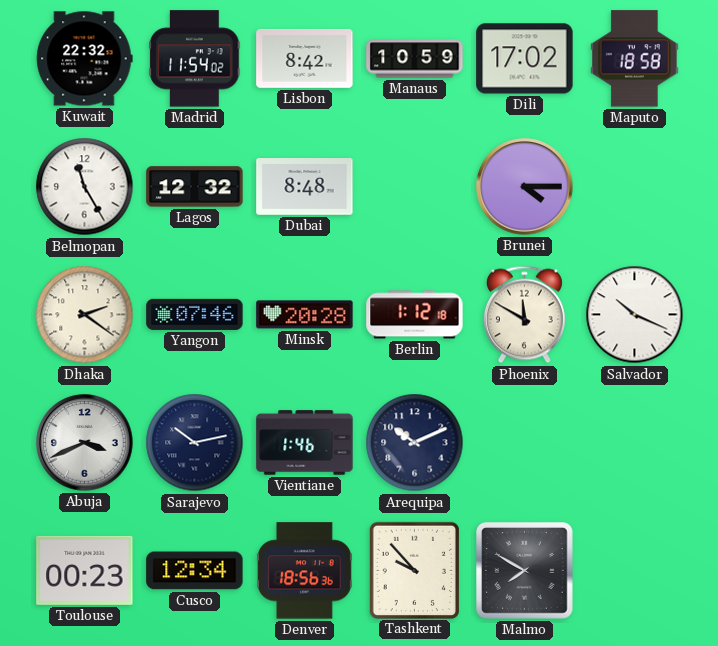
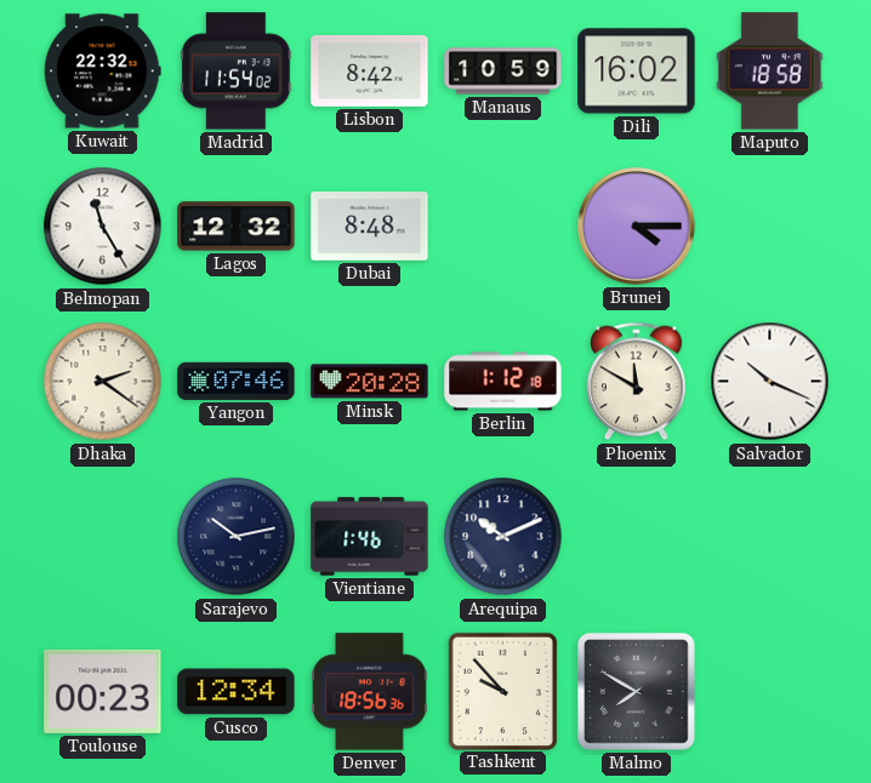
Dili: 17:02 -> 16:02 (637, 72)
Abuja: 3:41 -> none (85, 443)
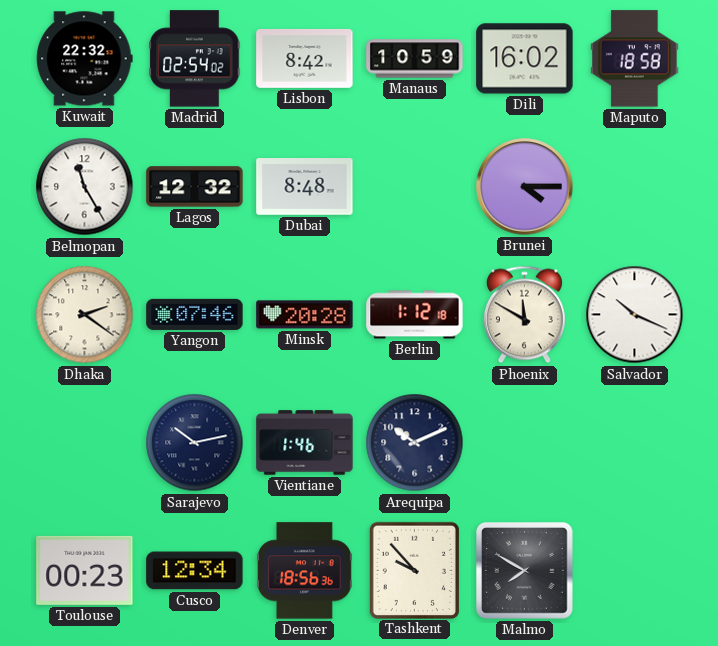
Madrid: 11:54 -> 02:54 (195, 59)
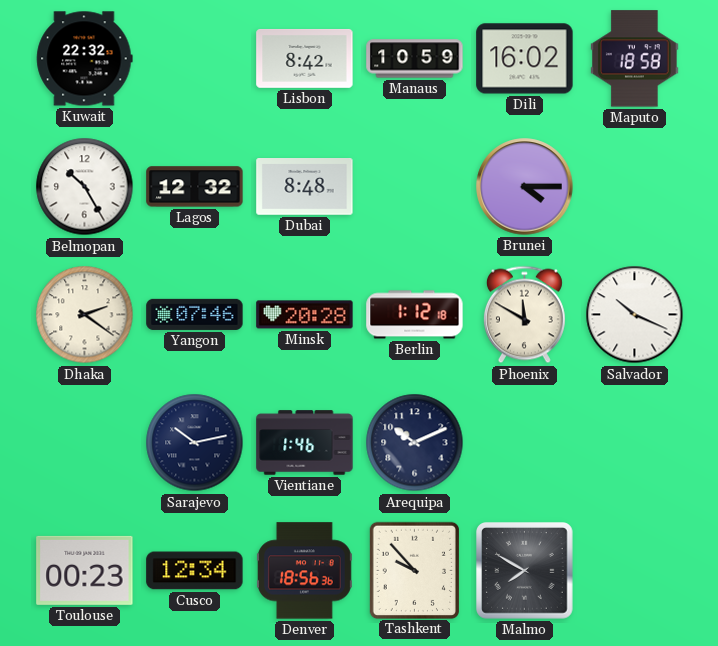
Madrid: 02:54 -> none (195, 59)
Belmopan: 11:25 -> 10:25 (85, 187)
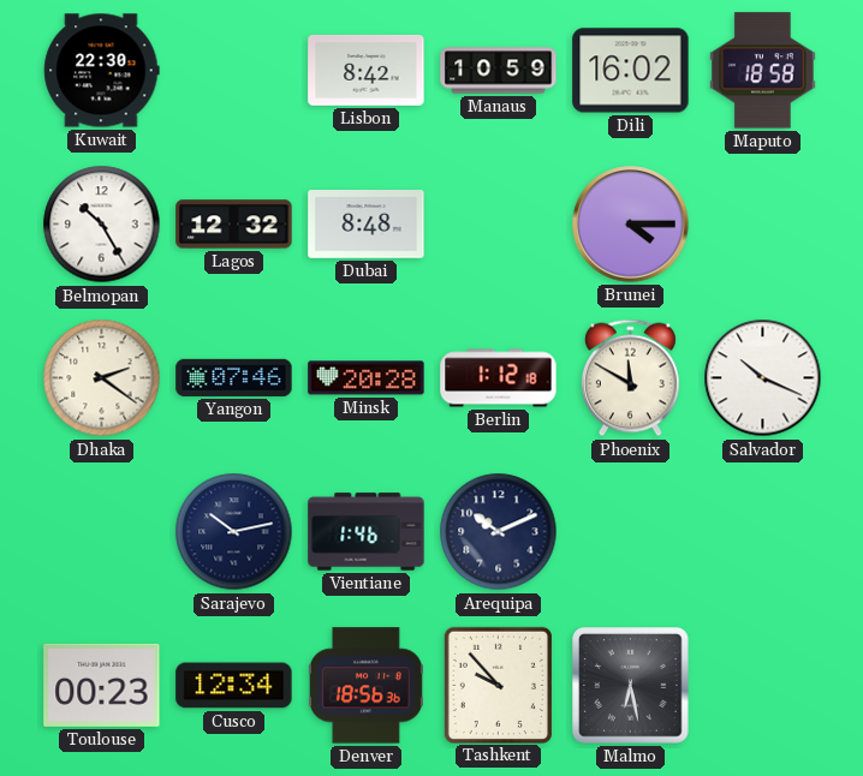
Kuwait: 22:32 -> 22:30 (102, 71)
Malmo: 7:50 -> 6:28 (631, 686)
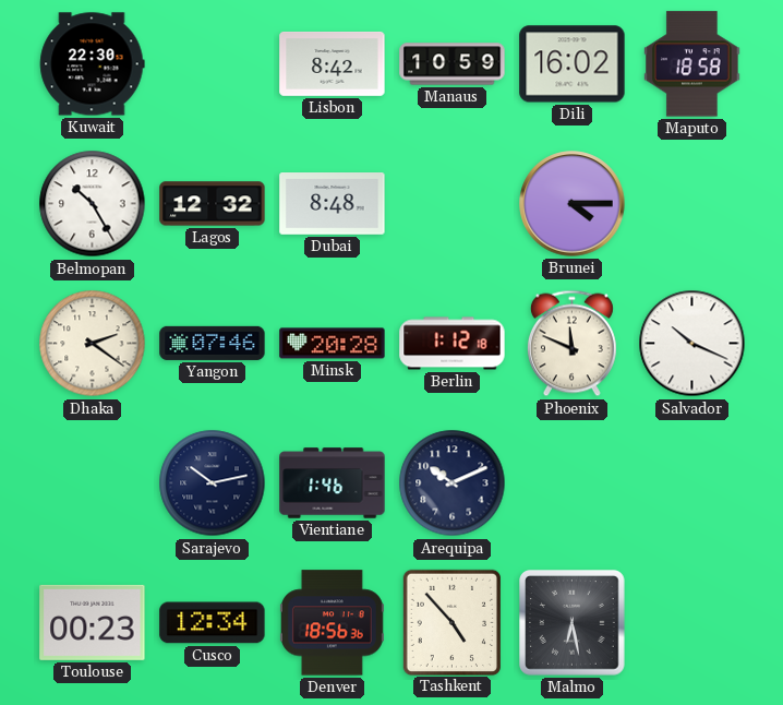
Phoenix: 11:50 -> 11:49 (571, 344)
Tashkent: 9:53 -> 4:53 (451, 622)
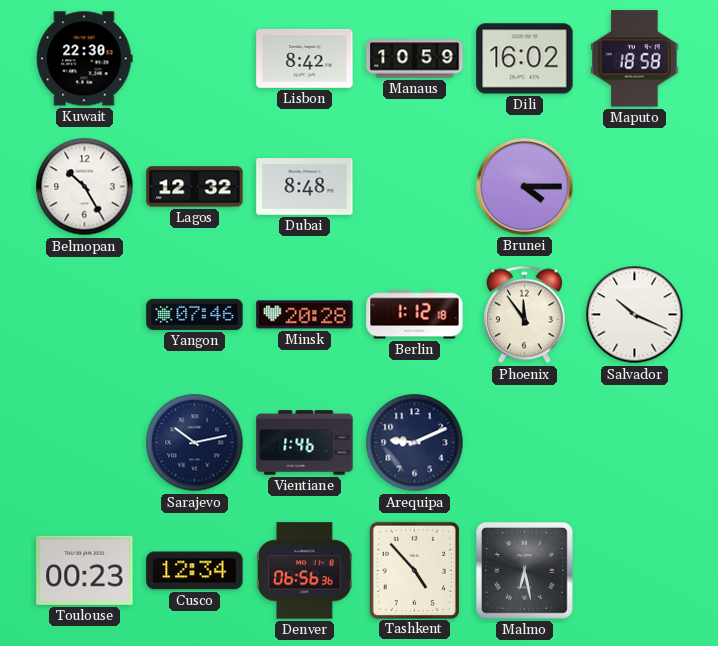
Dhaka: 2:21 -> none (93, 344)
Phoenix: 11:49 -> 11:54 (524, 315)
Arequipa: 10:11 -> 9:11 (415, 443)
Denver: 18:56 -> 06:56 (304, 571)
